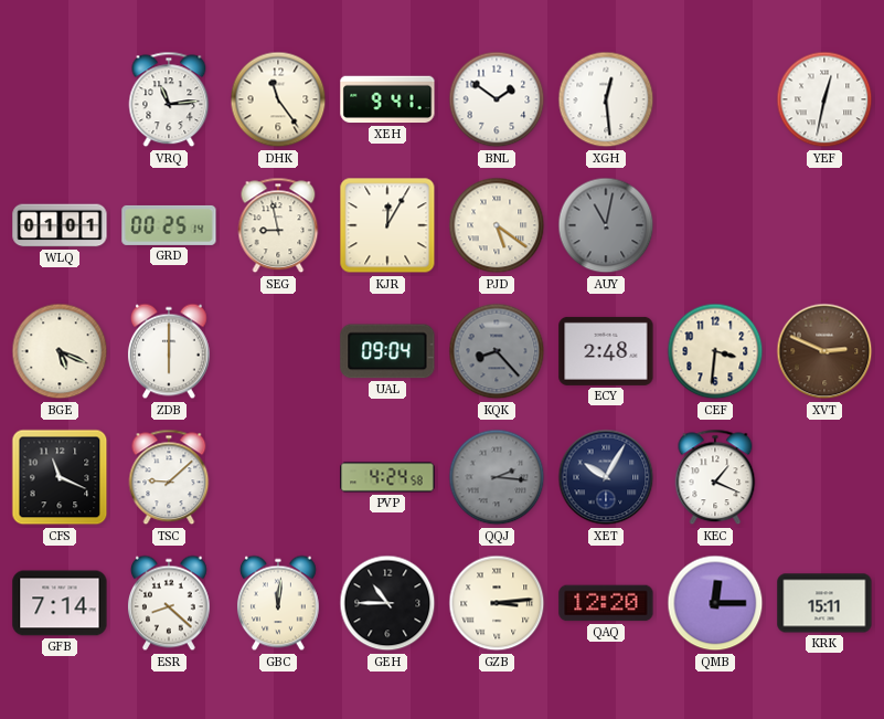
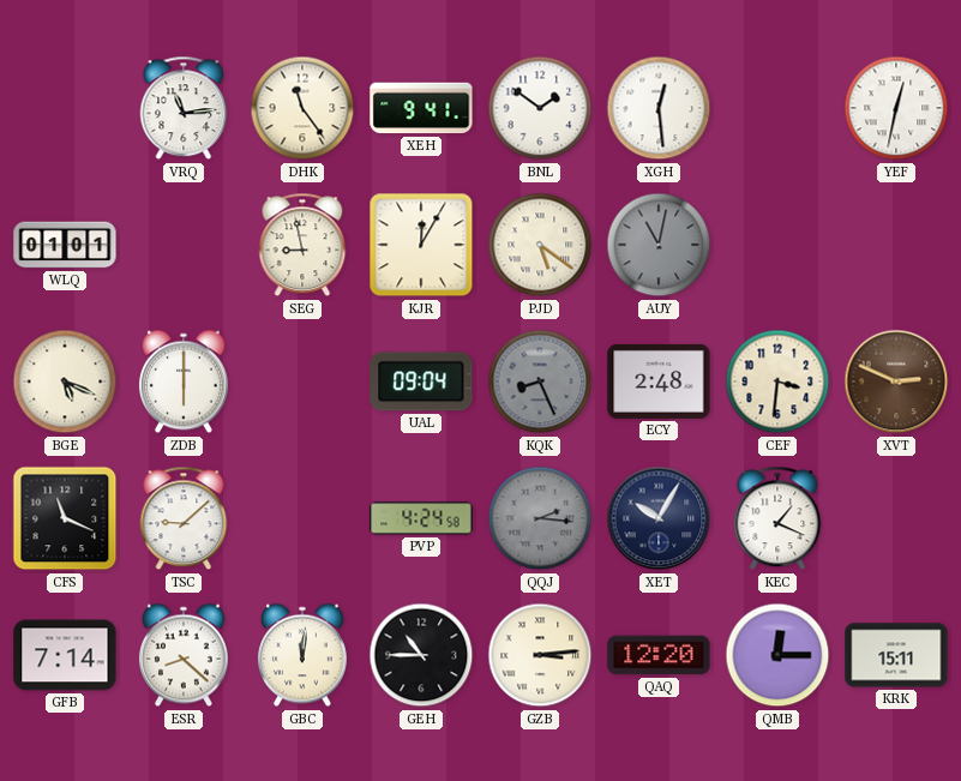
GRD: 00:25 -> none (169, 225)
KQK: 8:23 -> 8:26 (540, 382)
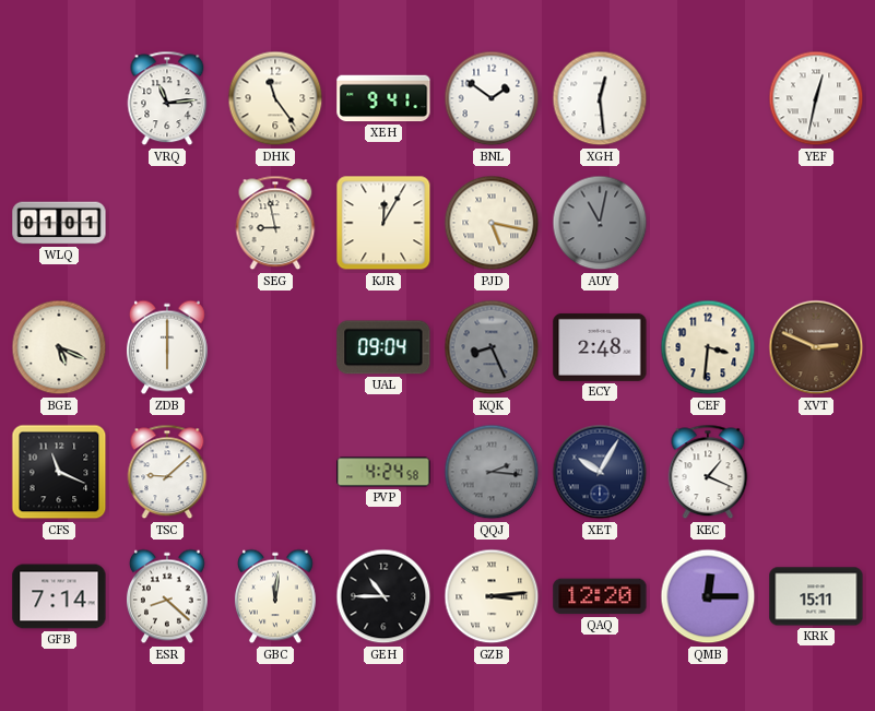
PJD: 5:21 -> 5:17 (492, 223)
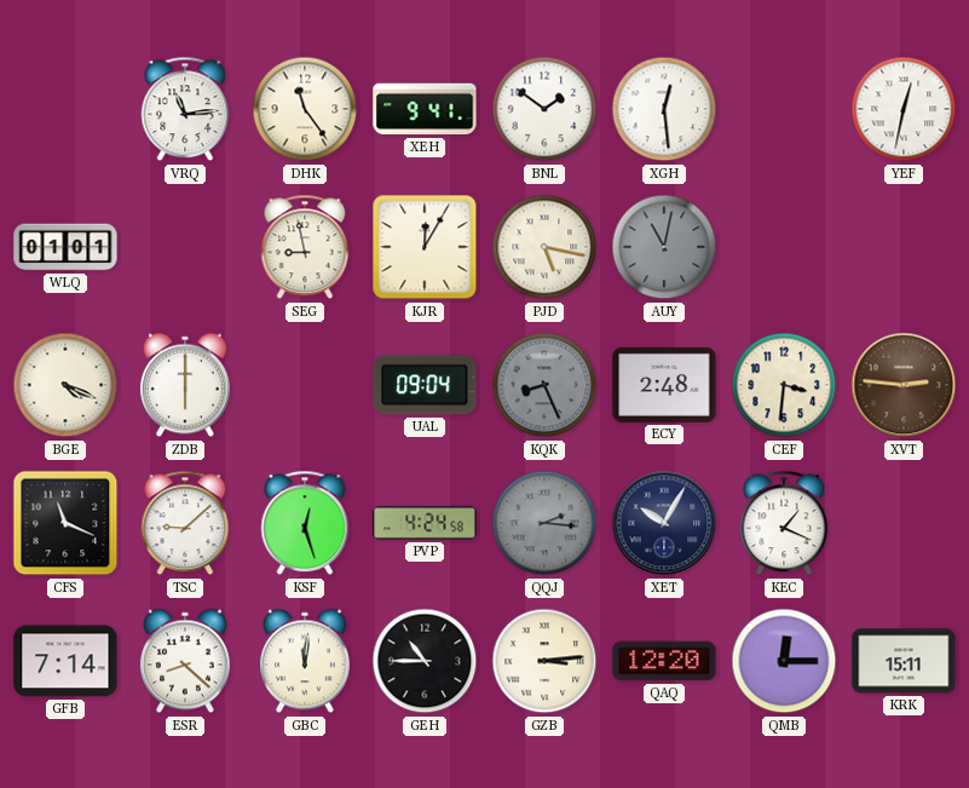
BGE: 5:19 -> 4:19 (65, 385)
XVT: 2:49 -> 2:46 (904, 385)
KSF: none -> 12:27 (305, 523)
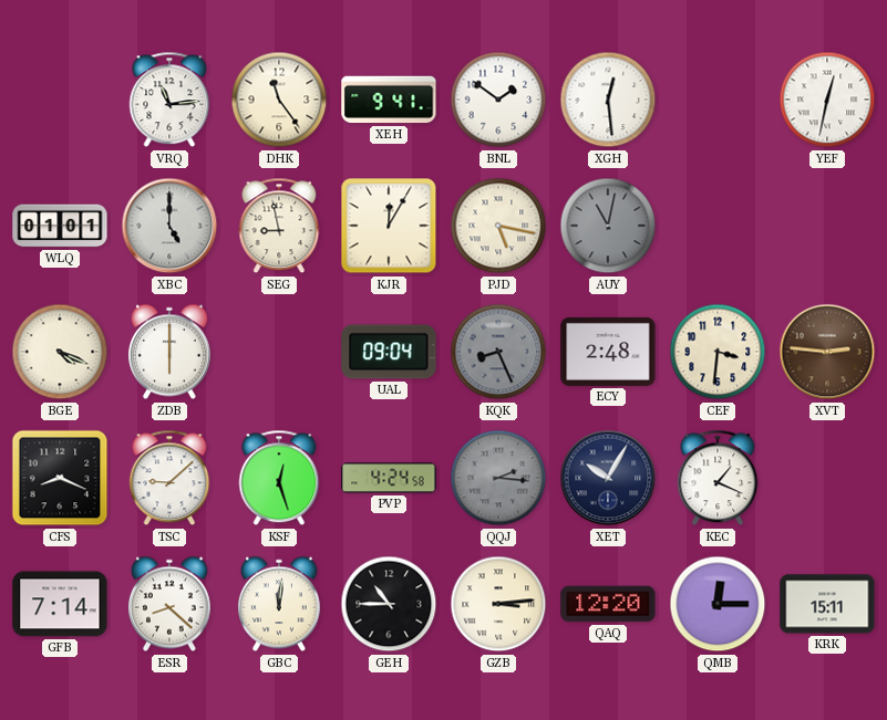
XBC: none -> 5:00 (169, 226)
CFS: 11:19 -> 8:19 (60, 478)
